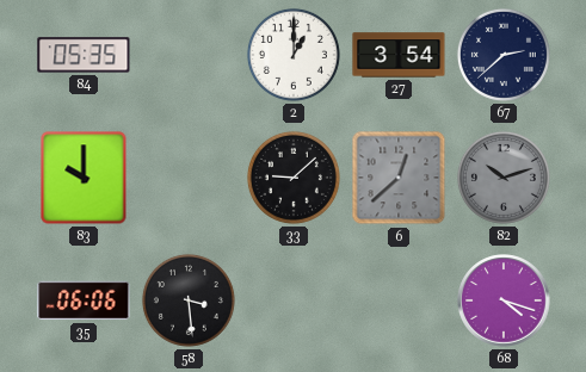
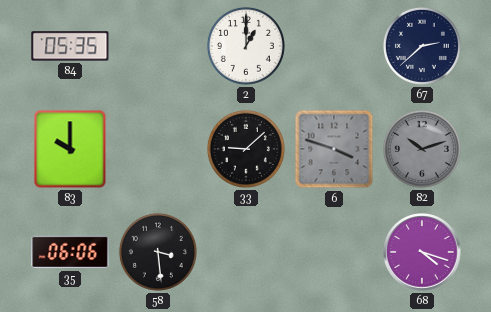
27: 3:54 -> none (399, 55)
6: 12:38 -> 3:48 (334, 149)
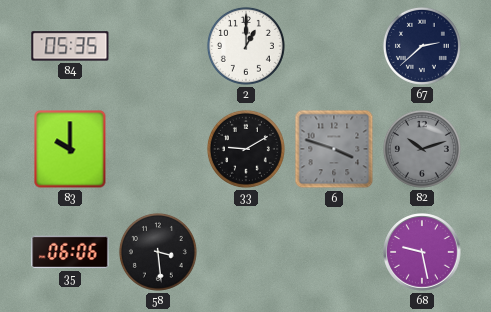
33: 9:08 -> 9:10 (246, 149)
68: 4:18 -> 9:28 (422, 252)
